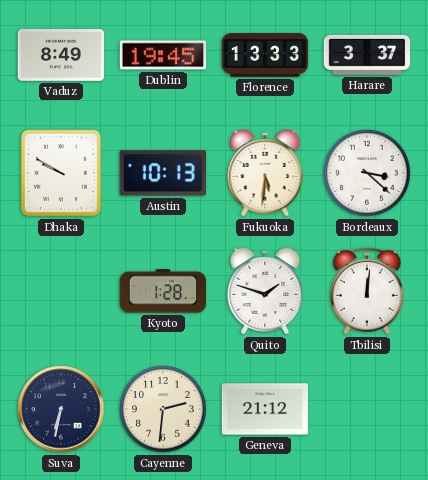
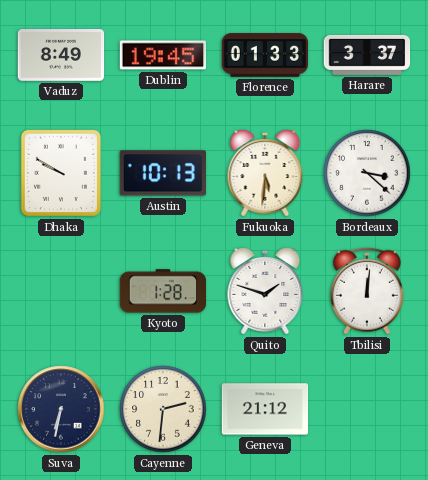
Florence: 13:33 -> 01:33 (265, 55)
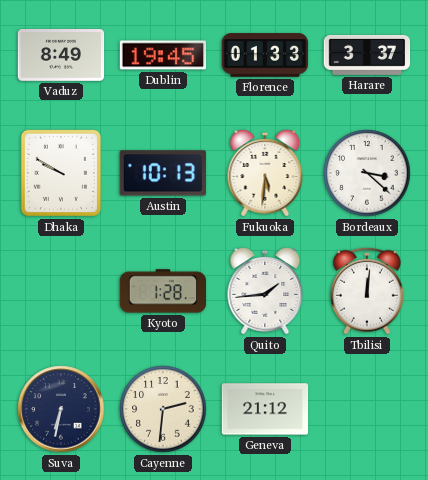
Quito: 1:48 -> 1:44 (265, 292)
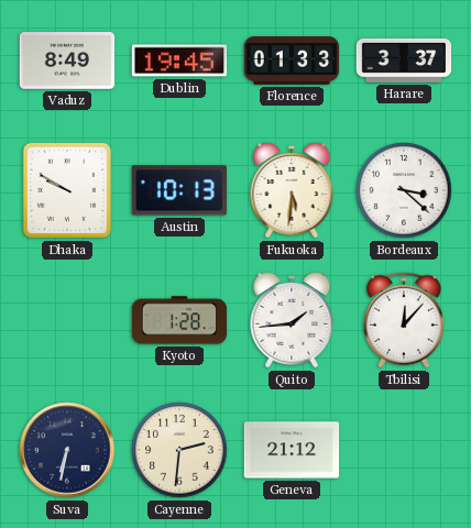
Tbilisi: 12:01 -> 12:07 (404, 320)
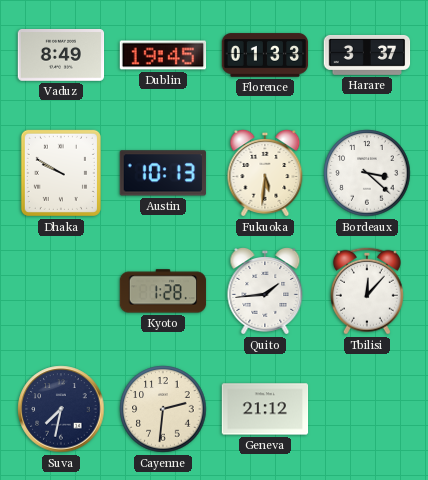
Suva: 6:32 -> 7:32 (61, 409)
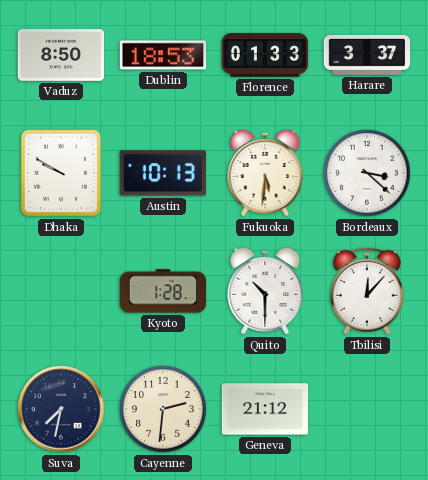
Vaduz: 8:49 -> 8:50 (61, 56)
Dublin: 19:45 -> 18:53 (163, 55)
Quito: 1:44 -> 10:30 (265, 292)
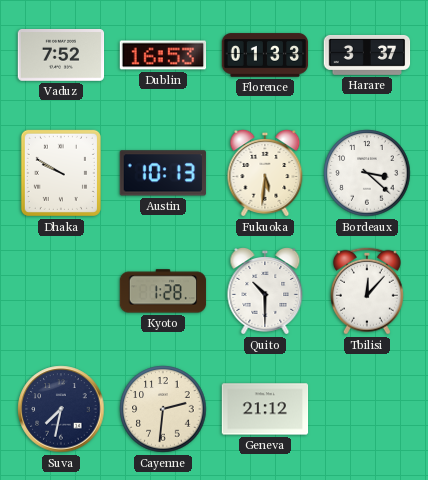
Vaduz: 8:50 -> 7:52 (61, 56)
Dublin: 18:53 -> 16:53 (163, 55)
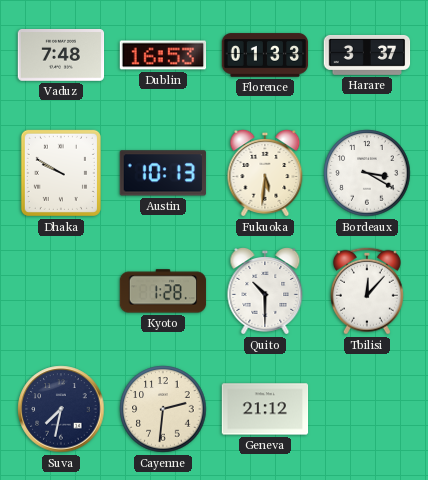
Vaduz: 7:52 -> 7:48 (61, 56)
Bordeaux: 3:22 -> 3:20 (367, 173)
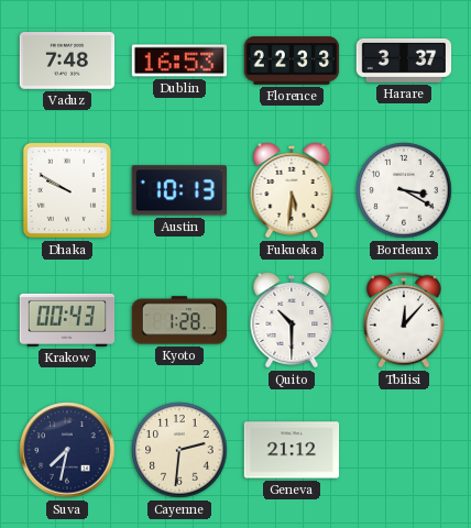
Florence: 01:33 -> 22:33 (292, 61)
Krakow: none -> 00:43 (67, 320)
